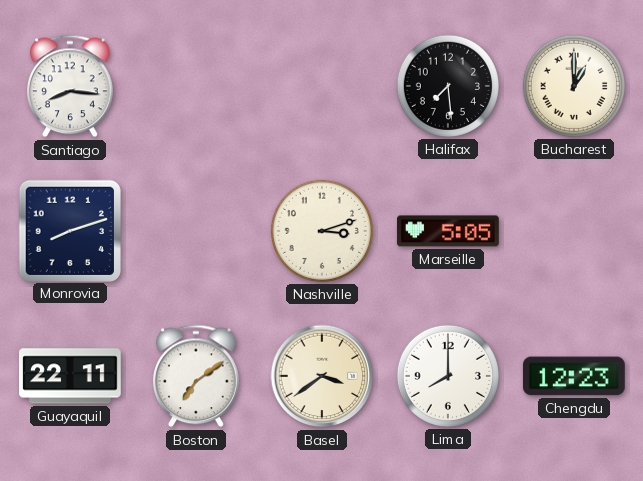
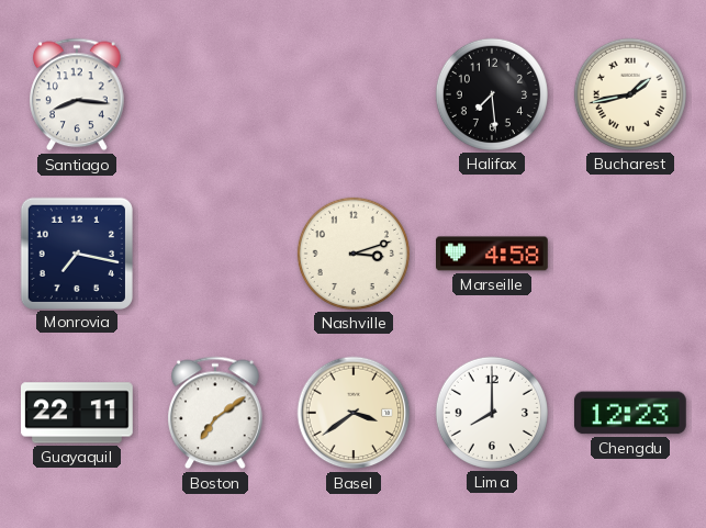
Bucharest: 1:00 -> 1:43 (630, 94)
Monrovia: 8:12 -> 7:17 (76, 252)
Marseille: 5:05 -> 4:58 (493, 254)
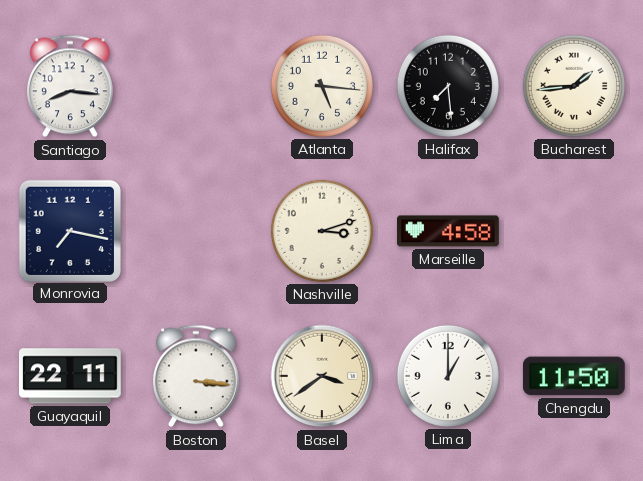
Atlanta: none -> 5:16 (322, 86)
Bucharest: 1:43 -> 1:44 (574, 86)
Boston: 7:09 -> 3:16 (197, 376)
Lima: 8:00 -> 1:00 (448, 376)
Chengdu: 12:23 -> 11:50 (574, 376)
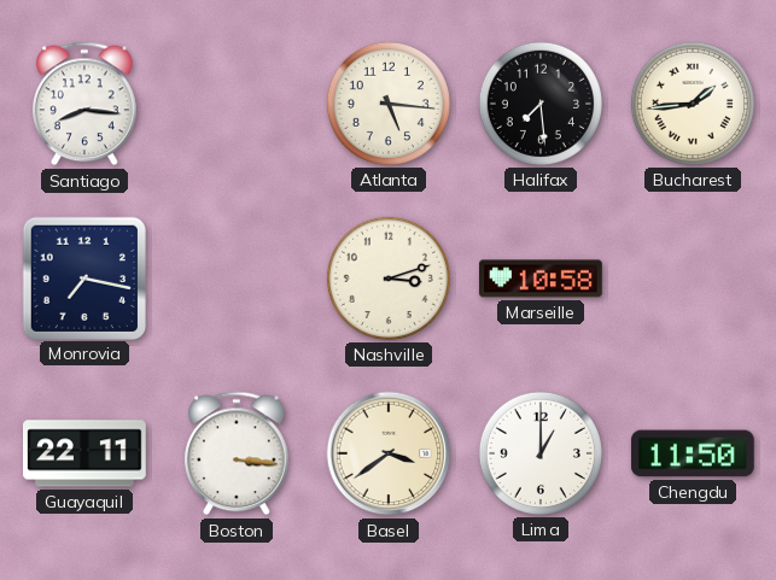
Marseille: 4:58 -> 10:58 (542, 279)
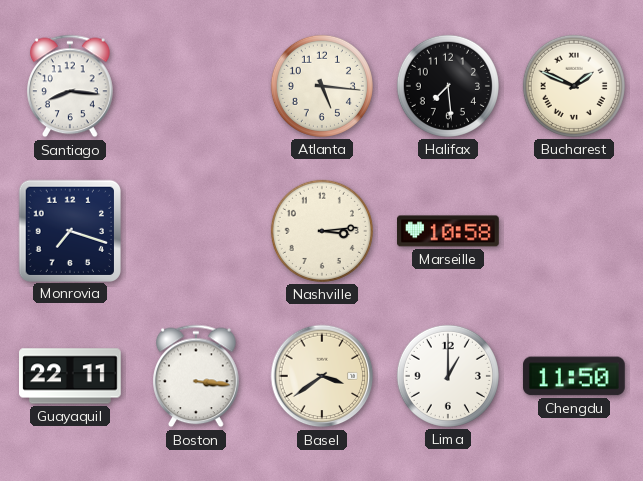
Bucharest: 1:44 -> 1:49 (574, 86)
Monrovia: 7:17 -> 7:18 (69, 230)
Nashville: 3:12 -> 3:14 (322, 231)
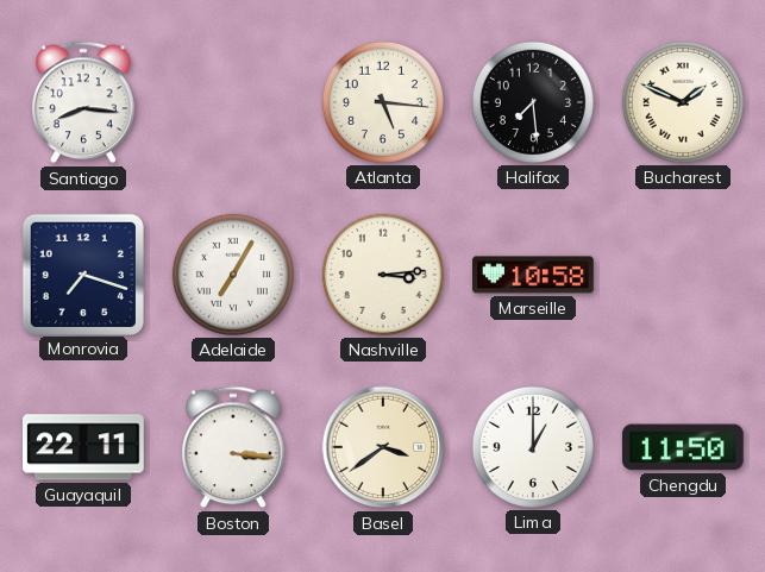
Adelaide: none -> 7:05 (233, 275)
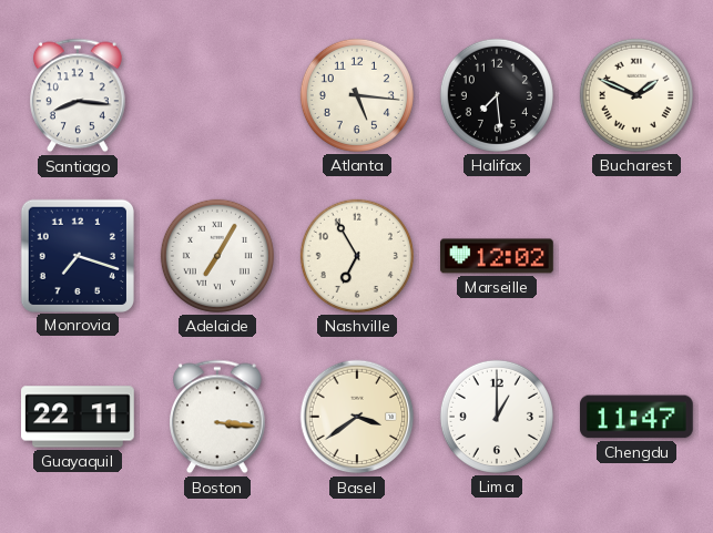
Nashville: 3:14 -> 6:55 (357, 256)
Marseille: 10:58 -> 12:02 (498, 256)
Chengdu: 11:50 -> 11:47 (636, 417)
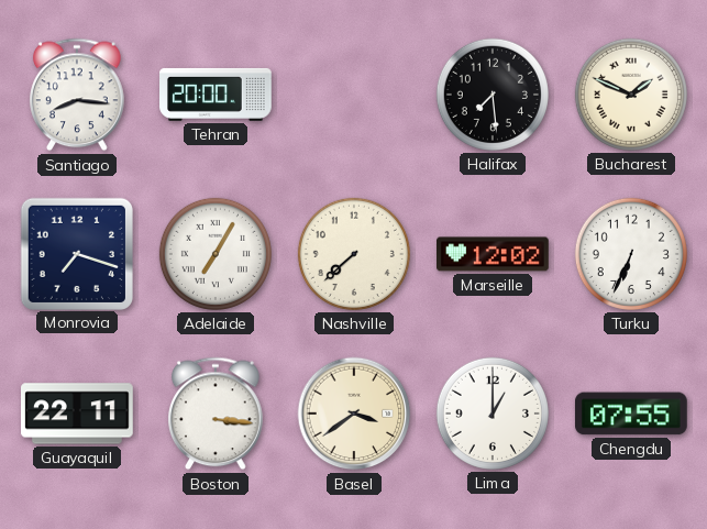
Tehran: none -> 20:00 (217, 95)
Atlanta: 5:16 -> none (357, 95)
Nashville: 6:55 -> 7:38 (354, 254)
Turku: none -> 6:34 (631, 254)
Chengdu: 11:47 -> 07:55 (631, 414)
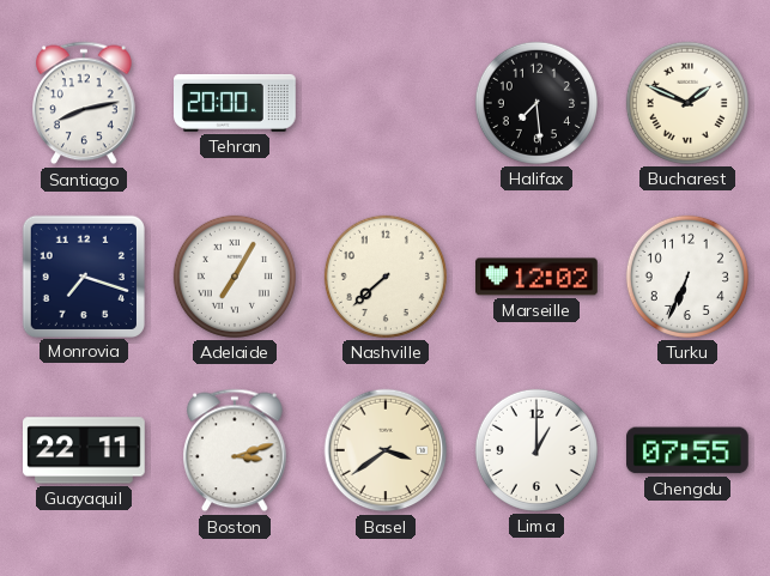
Santiago: 8:16 -> 8:13 (85, 103)
Boston: 3:16 -> 3:12 (236, 450)
